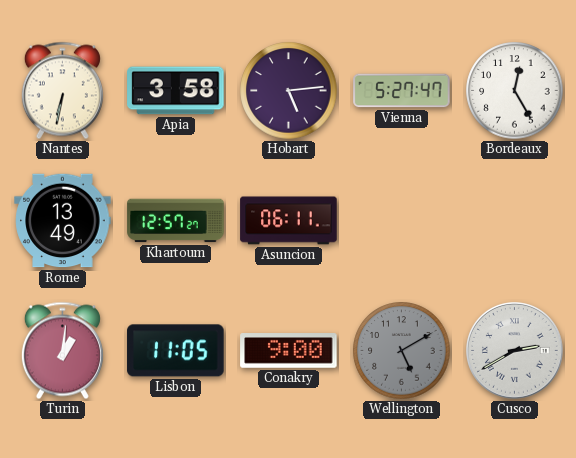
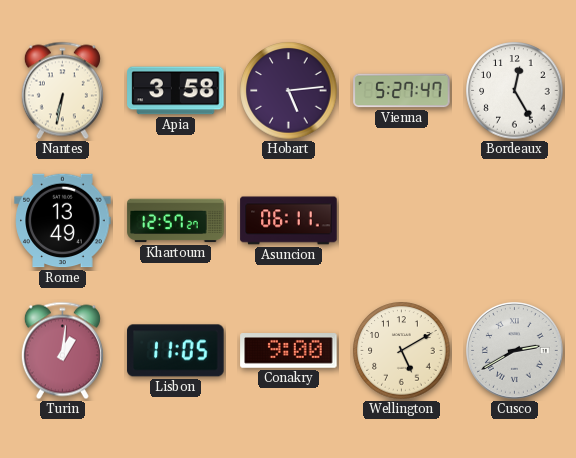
Wellington dial: grey -> cream (402, 351)
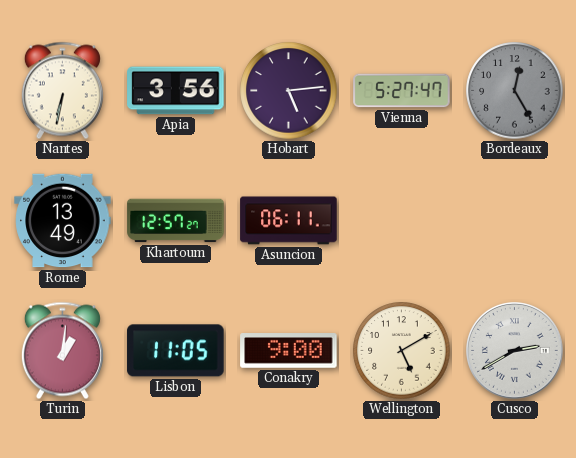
Apia: 3:58 -> 3:56 (176, 91)
Bordeaux dial: white -> grey (515, 91)
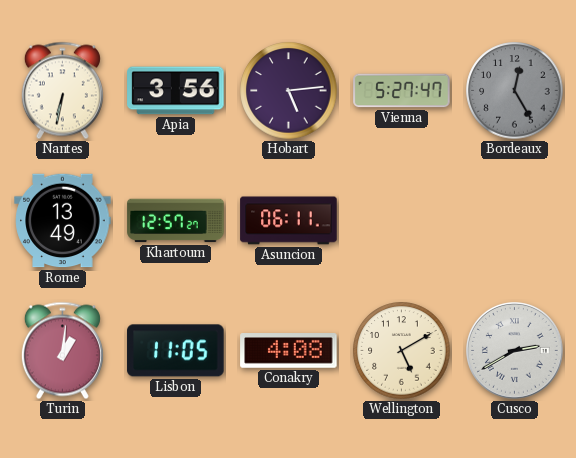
Conakry: 9:00 -> 4:08 (289, 351)
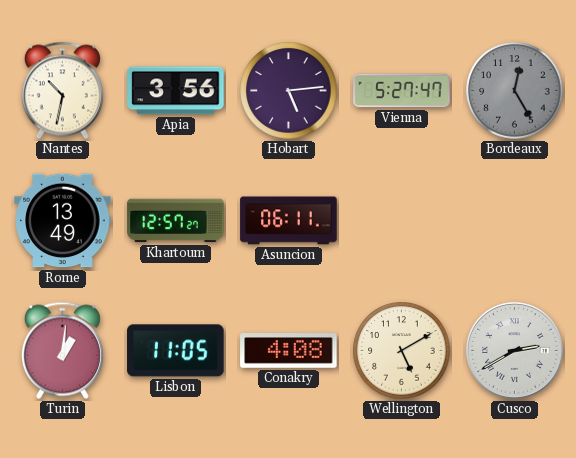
Nantes: 6:32 -> 10:32 (62, 91)
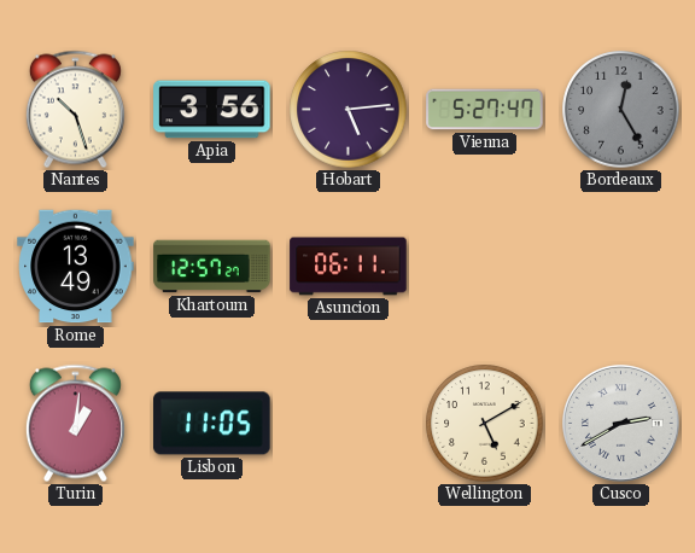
Nantes: 10:32 -> 10:27 (75, 110)
Conakry: 4:08 -> none (289, 351)
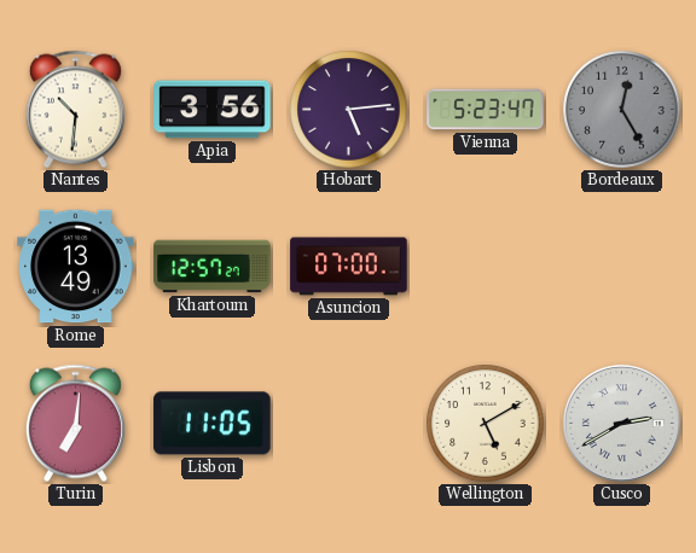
Nantes: 10:27 -> 10:31 (75, 110)
Vienna: 5:27 -> 5:23 (486, 110)
Asuncion: 06:11 -> 07:00 (349, 267)
Turin: 1:01 -> 7:01 (75, 424)
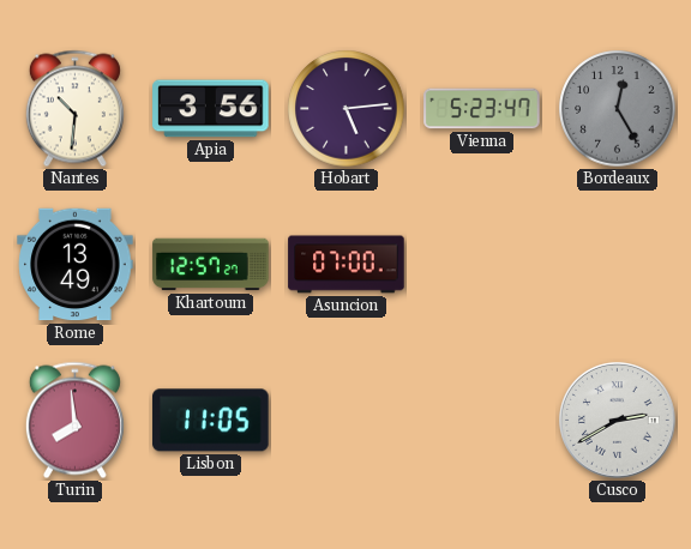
Turin: 7:01 -> 7:59 (74, 421)
Wellington: 5:10 -> none (486, 424)
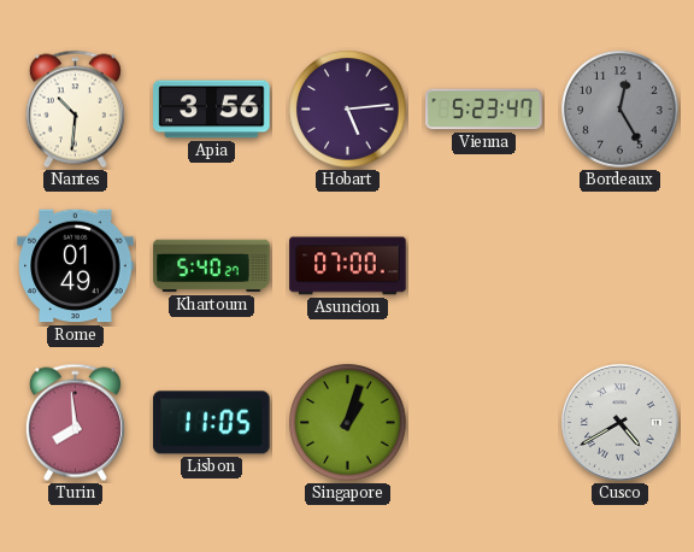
Rome: 13:49 -> 01:49 (76, 266)
Khartoum: 12:57 -> 5:40 (212, 266)
Singapore: none -> 1:03 (348, 423)
Cusco: 2:40 -> 4:40 (621, 423)
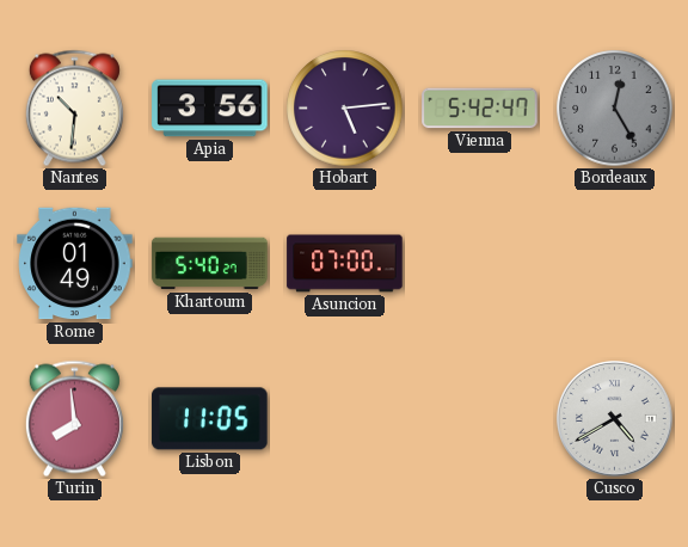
Vienna: 5:23 -> 5:42 (480, 109)
Singapore: 1:03 -> none (348, 423)
